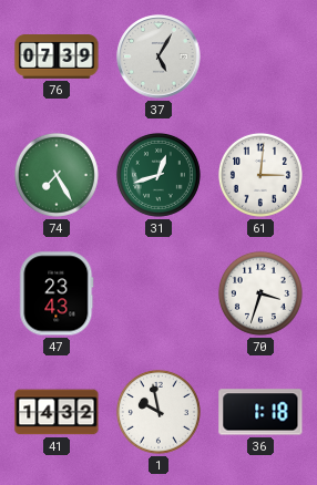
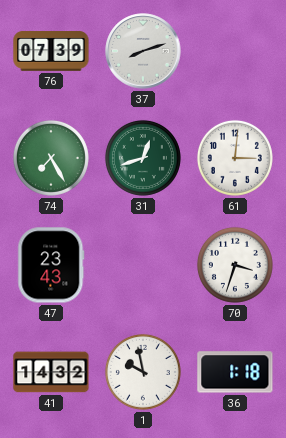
37: 5:05 -> 8:12 (143, 51)
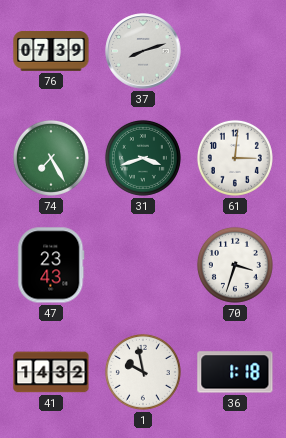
31: 12:42 -> 3:42 (143, 158)
